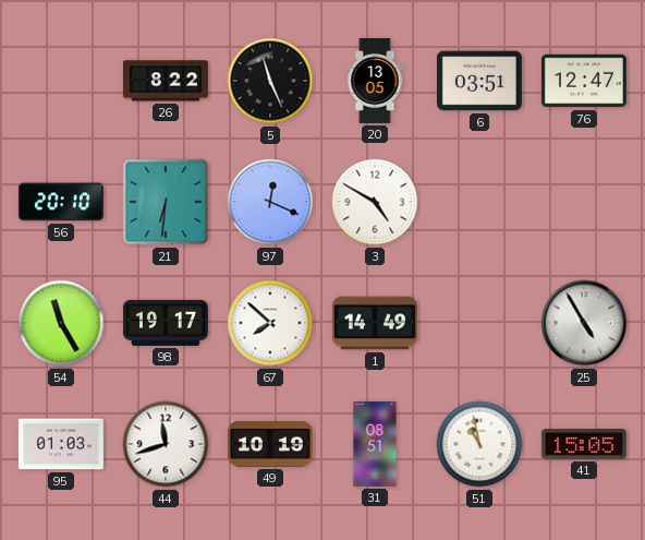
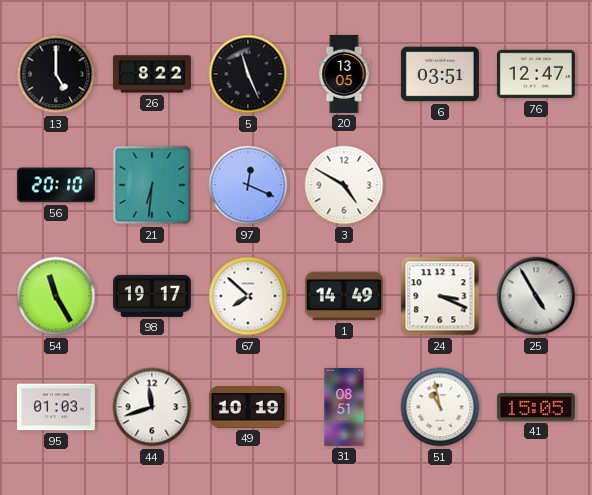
13: none -> 5:00 (56, 74)
24: none -> 3:19 (440, 296)
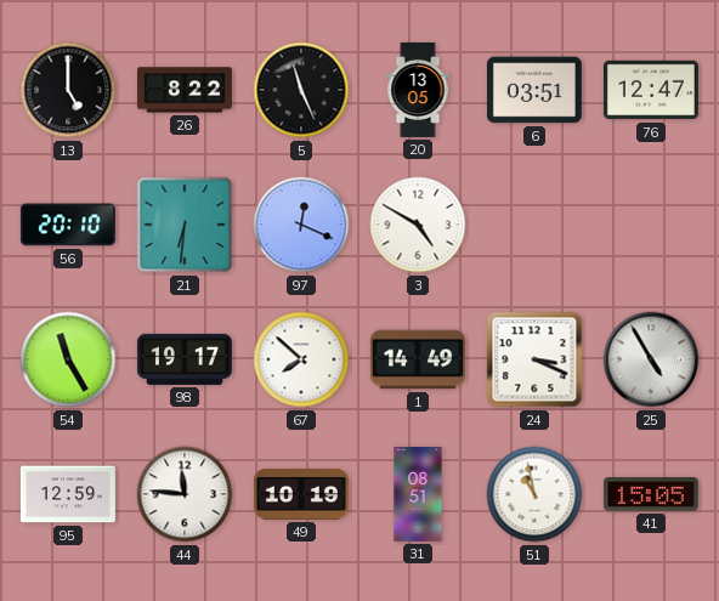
95: 01:03 -> 12:59 (68, 494)
44: 11:42 -> 11:46 (185, 494)
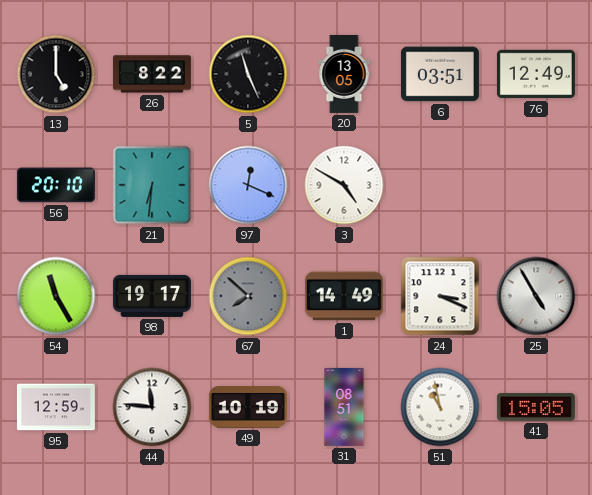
76: 12:47 -> 12:49 (536, 74)
67 dial: white -> grey (248, 296)
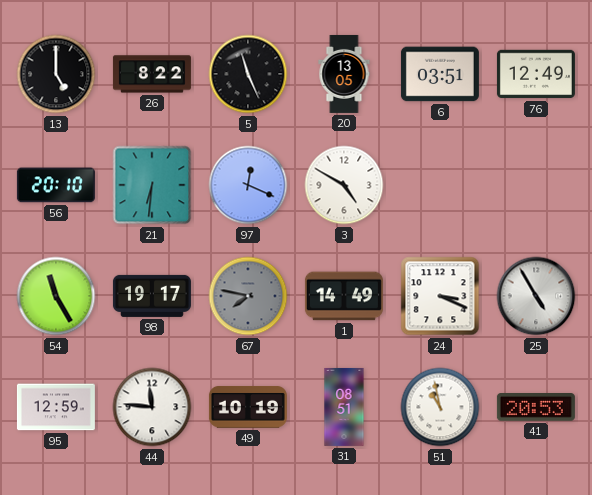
67: 7:52 -> 7:47 (248, 296)
41: 15:05 -> 20:53 (536, 407)
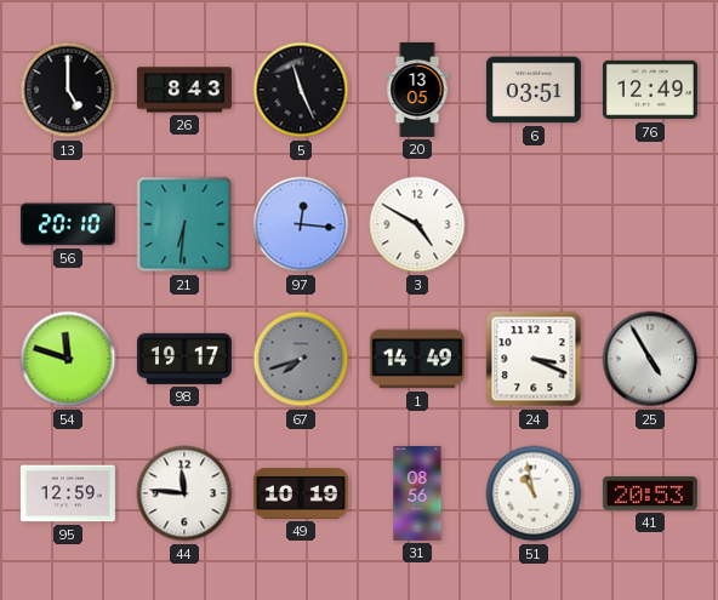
26: 8:22 -> 8:43 (184, 90)
97: 12:19 -> 12:16 (301, 224)
54: 11:25 -> 11:48 (68, 359)
67: 7:47 -> 7:42 (301, 359)
31: 08:51 -> 08:56 (417, 493)
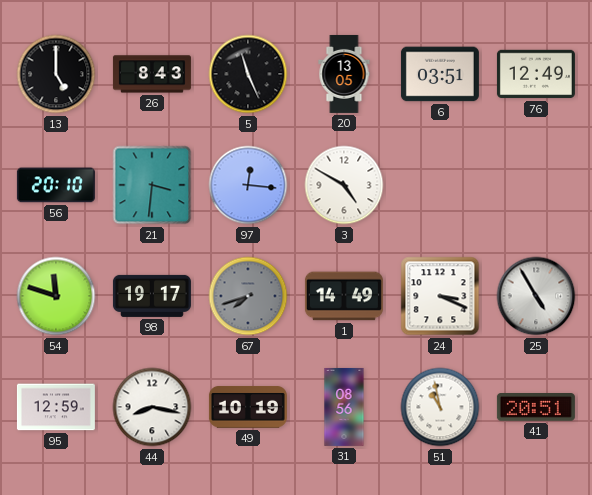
21: 6:31 -> 3:31 (152, 185)
44: 11:46 -> 8:17 (152, 407)
41: 20:53 -> 20:51 (536, 407)
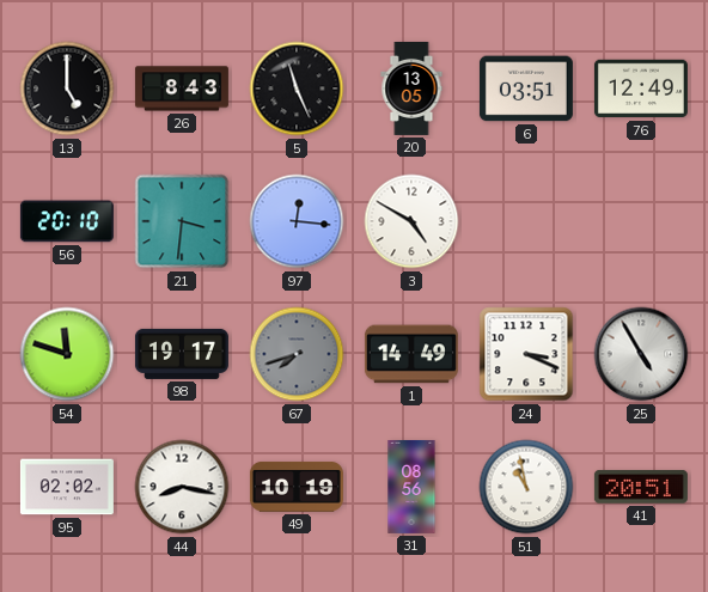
95: 12:59 -> 02:02 (67, 487)
